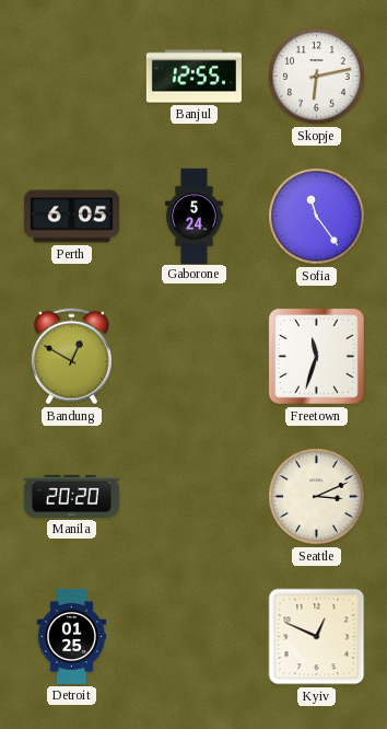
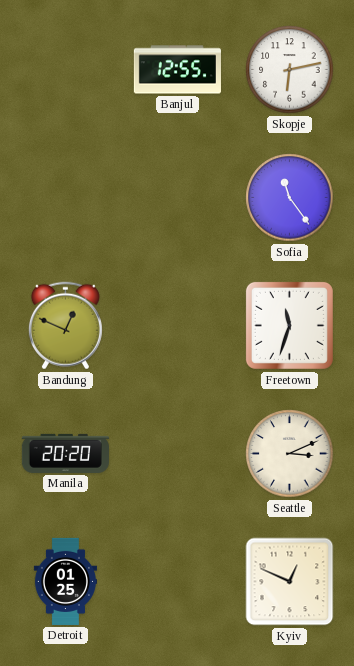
Perth: 6:05 -> none (71, 217)
Gaborone: 5:24 -> none (195, 216)
Bandung: 12:50 -> 12:49 (65, 326)
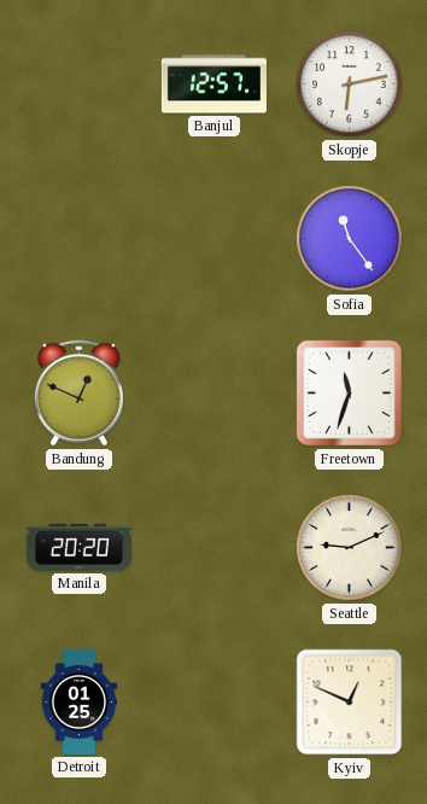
Banjul: 12:55 -> 12:57 (213, 85)
Seattle: 3:11 -> 9:11 (350, 548)
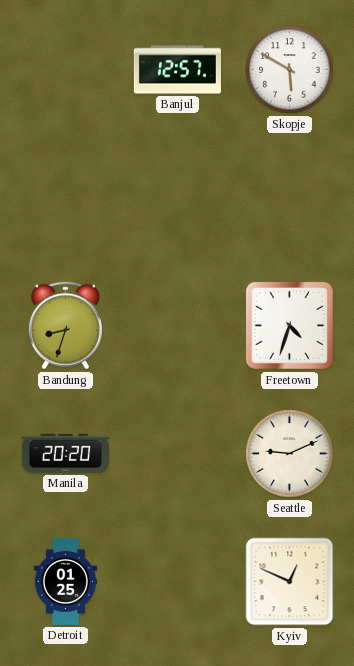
Skopje: 6:13 -> 5:50 (290, 70)
Sofia: 11:24 -> none (350, 239)
Bandung: 12:49 -> 8:33 (65, 326)
Freetown: 11:33 -> 4:33 (289, 325)
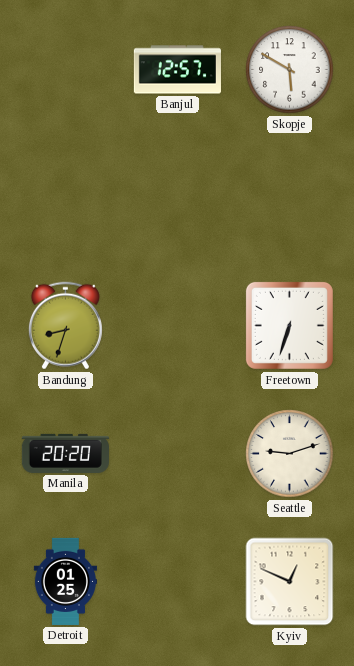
Freetown: 4:33 -> 6:33 (289, 325)
Seattle: 9:11 -> 9:12 (290, 454)
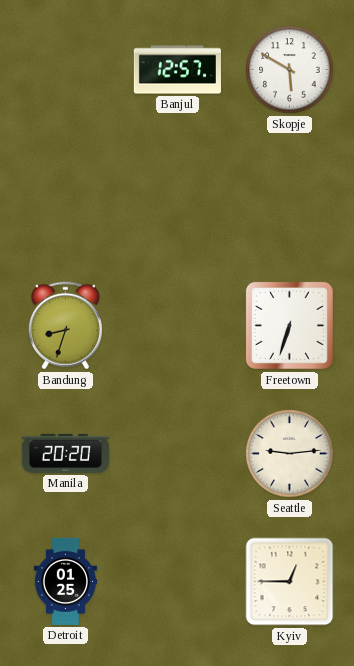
Seattle: 9:12 -> 9:14 (290, 454)
Kyiv: 12:49 -> 12:45 (290, 582)
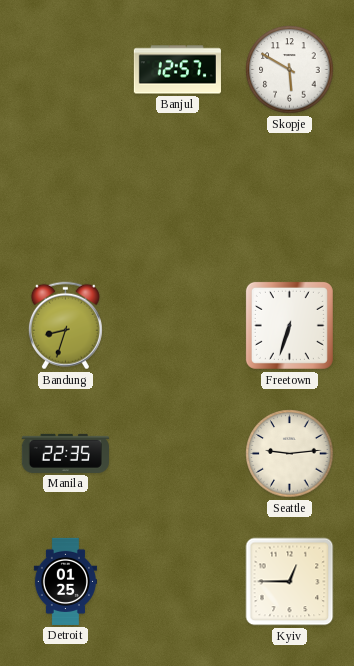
Manila: 20:20 -> 22:35 (65, 453)
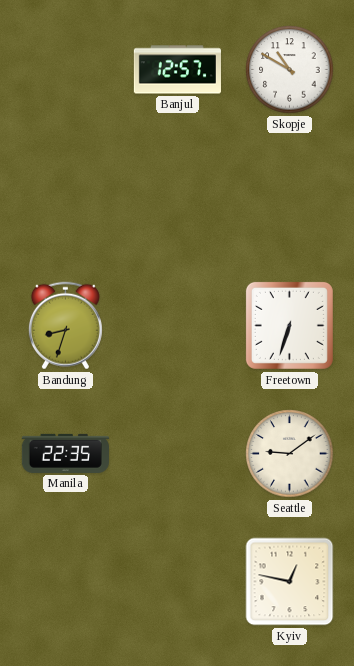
Skopje: 5:50 -> 10:50 (290, 70)
Seattle: 9:14 -> 9:09 (290, 454)
Detroit: 01:25 -> none (65, 581)
Kyiv: 12:45 -> 12:47 (290, 582)
